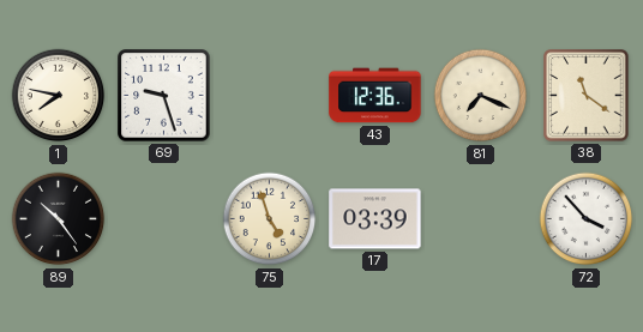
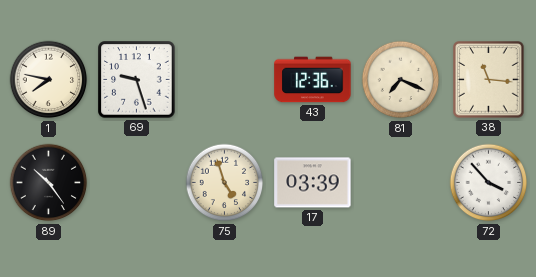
38: 11:21 -> 11:16 (489, 80)
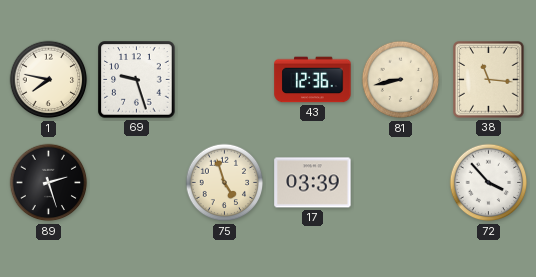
81: 7:19 -> 8:43 (401, 80)
89: 10:24 -> 2:27 (49, 183)
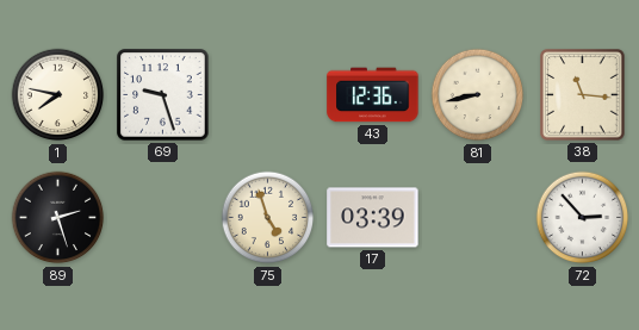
72: 3:53 -> 2:53 (583, 218)
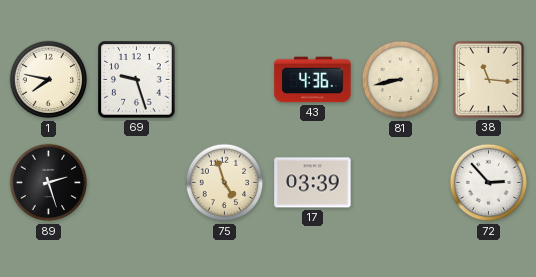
43: 12:36 -> 4:36 (313, 80)
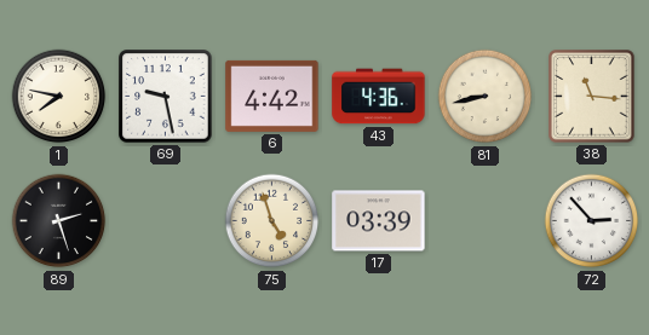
69: 9:27 -> 9:28 (166, 97)
6: none -> 4:42 (272, 96)
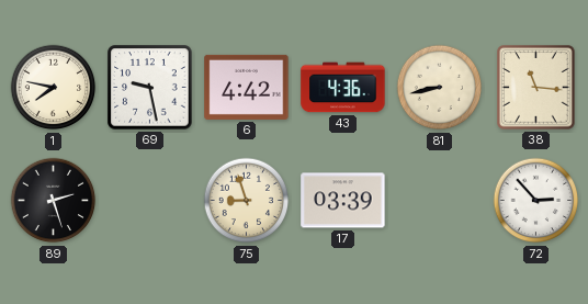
75: 4:57 -> 8:57 (247, 201)
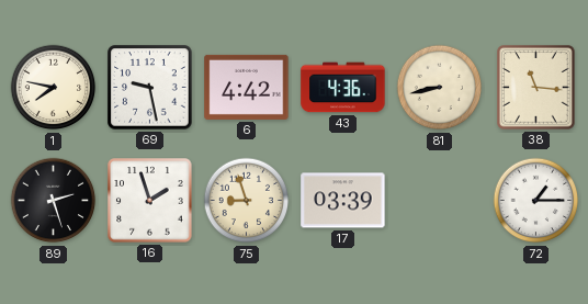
16: none -> 1:57 (150, 201)
72: 2:53 -> 1:15 (536, 201)
